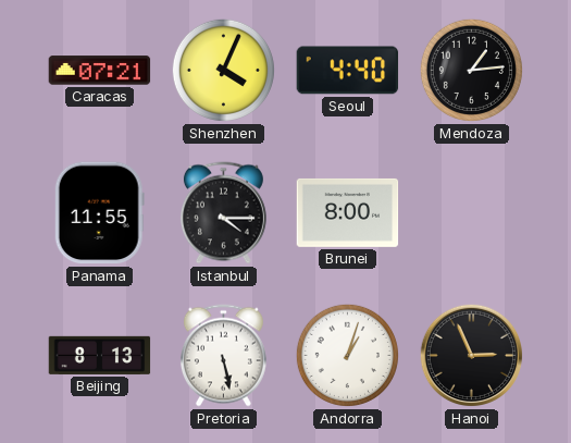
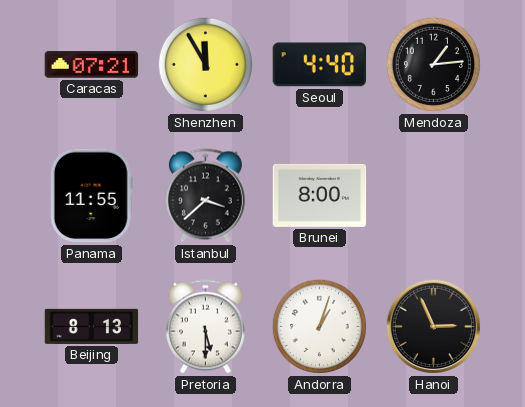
Shenzhen: 4:04 -> 11:55 (205, 64)
Istanbul: 4:15 -> 3:38 (205, 196)
Pretoria: 5:28 -> 5:30 (205, 327)
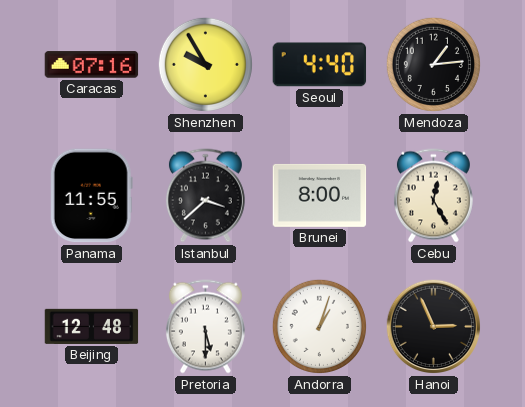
Caracas: 07:21 -> 07:16 (92, 65)
Shenzhen: 11:55 -> 9:55 (205, 64)
Cebu: none -> 12:25 (433, 196)
Beijing: 8:13 -> 12:48 (92, 326)
